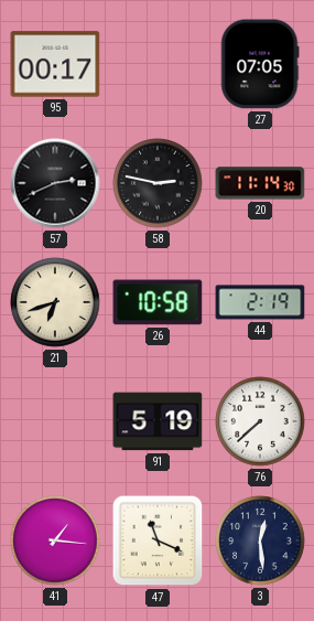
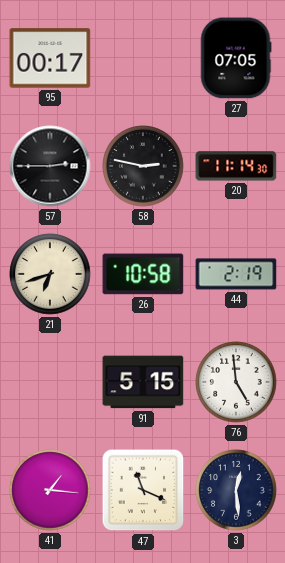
57: 2:41 -> 2:45 (50, 166)
91: 5:19 -> 5:15 (143, 382)
76: 7:38 -> 4:59 (236, 382)
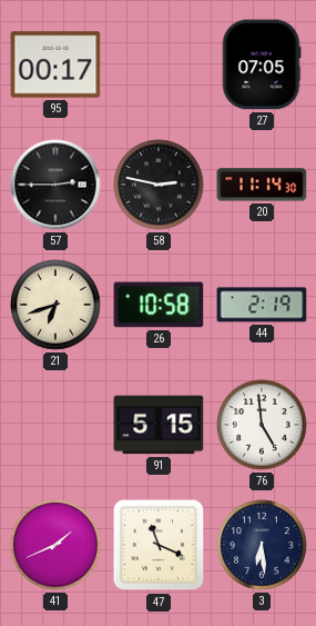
41: 1:16 -> 1:41 (55, 545)
3: 12:29 -> 6:29 (262, 545)
